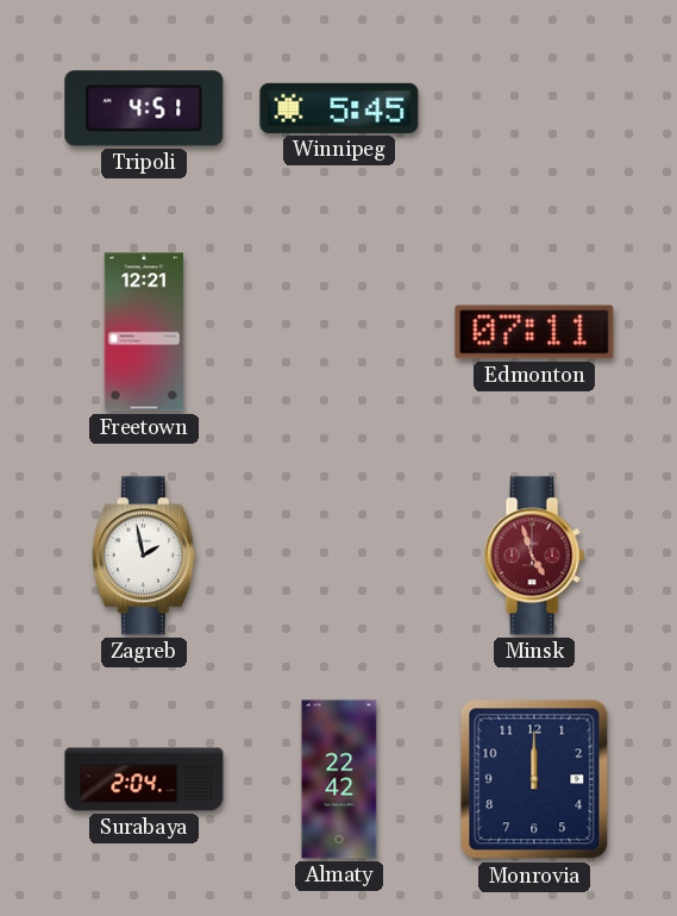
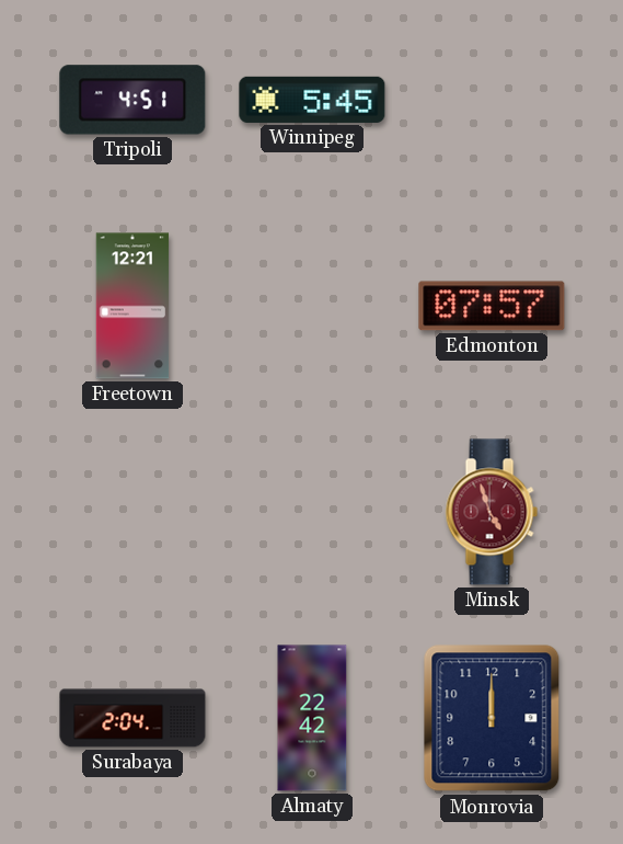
Edmonton: 07:11 -> 07:57 (492, 306)
Zagreb: 1:58 -> none (144, 556)
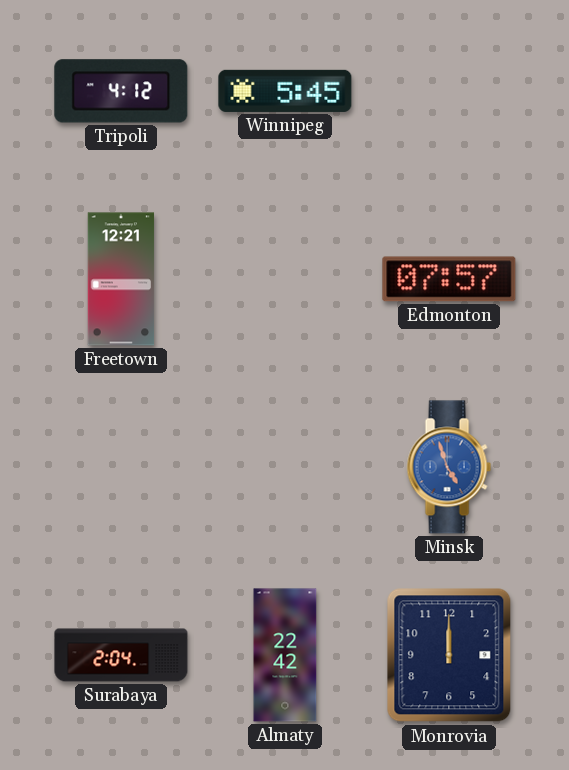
Tripoli: 4:51 -> 4:12 (121, 91)
Minsk dial: burgundy -> blue (449, 467)
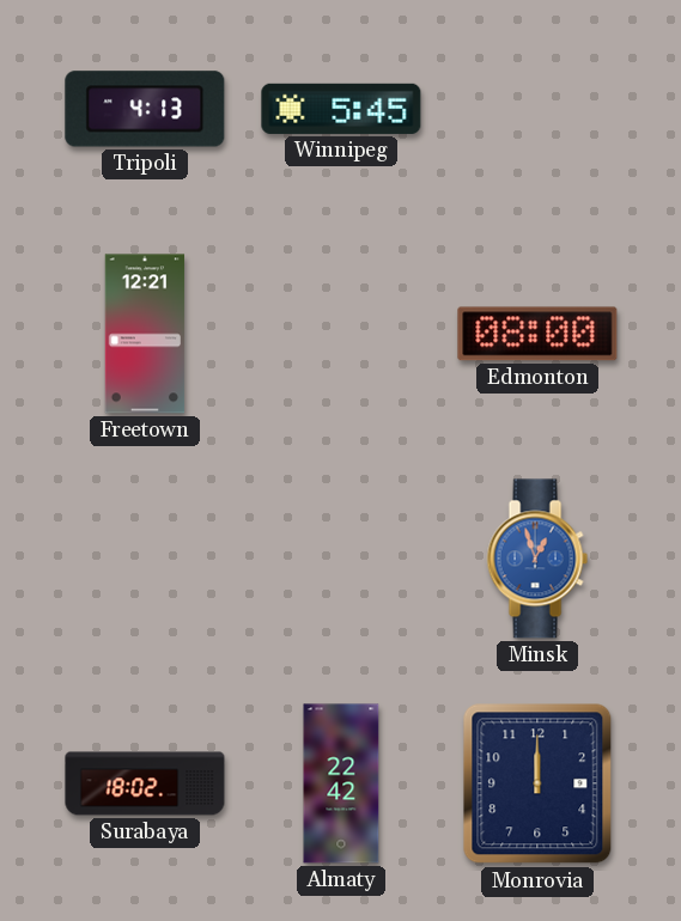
Tripoli: 4:12 -> 4:13 (145, 109)
Edmonton: 07:57 -> 08:00 (537, 334)
Minsk: 4:57 -> 12:57 (537, 559)
Surabaya: 2:04 -> 18:02 (145, 783)
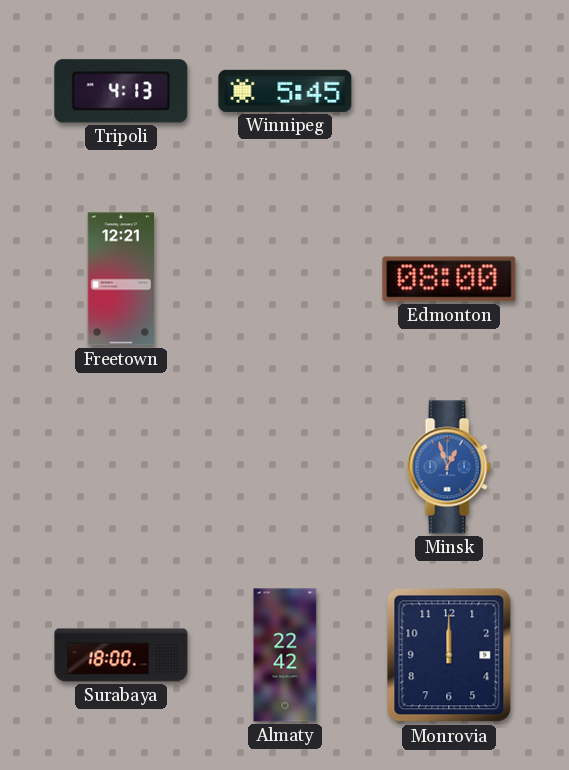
Surabaya: 18:02 -> 18:00 (121, 655)
